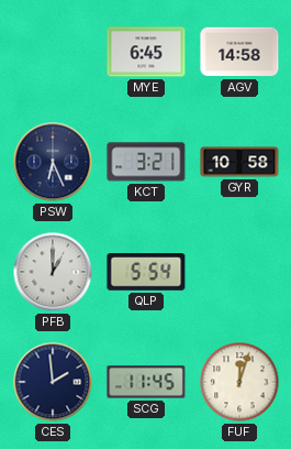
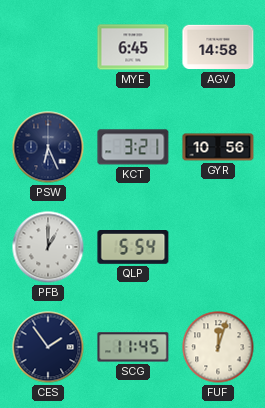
GYR: 10:58 -> 10:56 (218, 147)
CES: 1:59 -> 1:54 (48, 347)
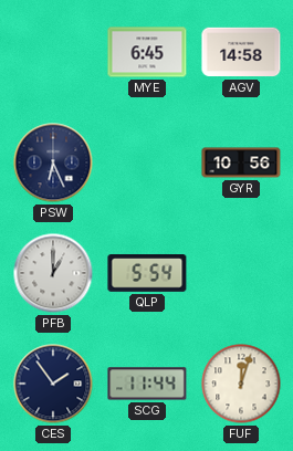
KCT: 3:21 -> none (133, 147)
SCG: 11:45 -> 11:44 (147, 384)
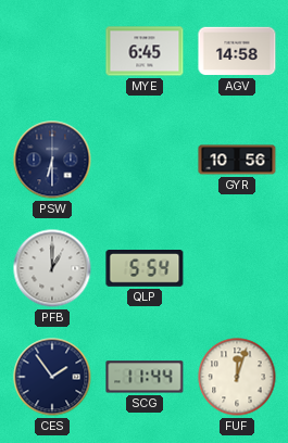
PSW: 6:26 -> 6:30 (52, 160)
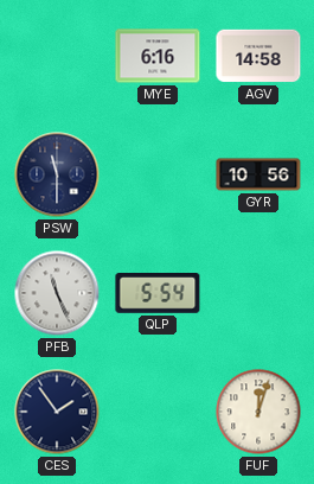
MYE: 6:45 -> 6:16 (158, 56)
PSW: 6:30 -> 11:30 (57, 174)
PFB: 1:00 -> 11:26 (57, 293)
SCG: 11:44 -> none (145, 377)
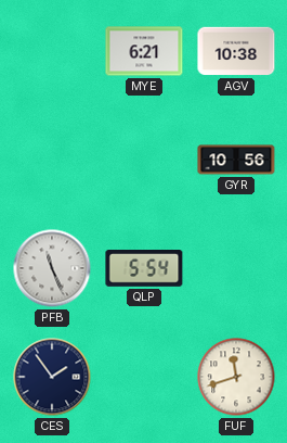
MYE: 6:16 -> 6:21 (144, 51)
AGV: 14:58 -> 10:38 (236, 51)
PSW: 11:30 -> none (57, 174)
FUF: 12:03 -> 11:42 (236, 377)
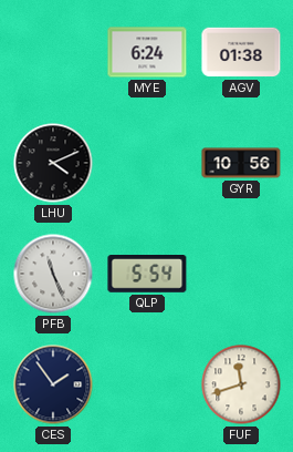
MYE: 6:21 -> 6:24 (147, 52)
AGV: 10:38 -> 01:38 (241, 52)
LHU: none -> 4:11 (53, 163)
